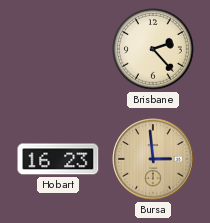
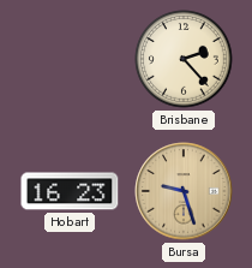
Bursa: 2:59 -> 9:27 (184, 191)
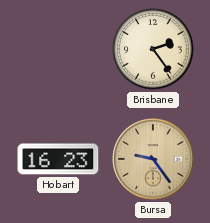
Brisbane: 2:23 -> 2:24 (153, 49)
Bursa: 9:27 -> 9:24 (153, 159)
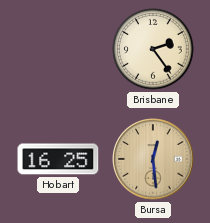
Hobart: 16:23 -> 16:25 (58, 159)
Bursa: 9:24 -> 12:29 (153, 159)
